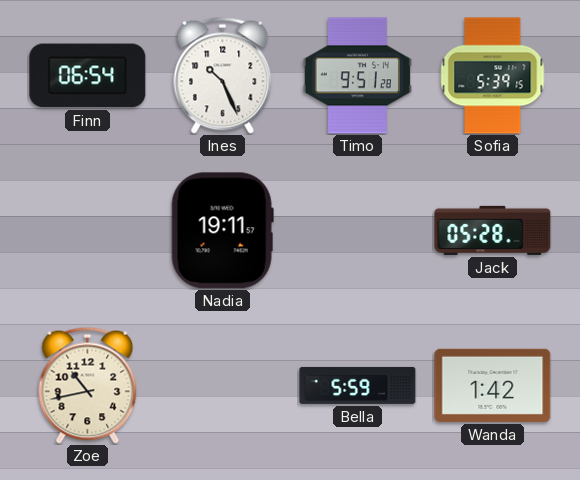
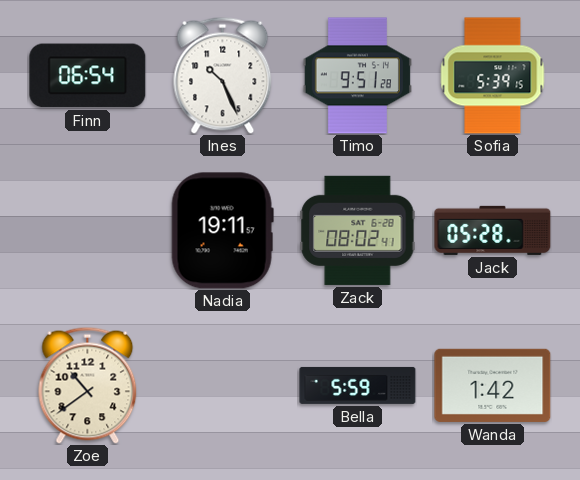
Zack: none -> 08:02 (358, 230)
Zoe: 10:43 -> 10:39 (88, 385)
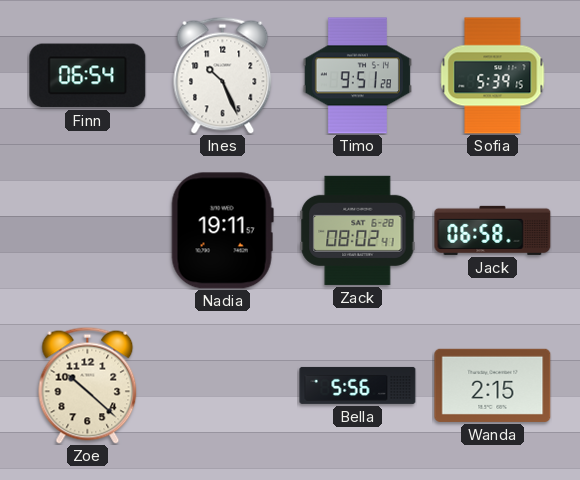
Jack: 05:28 -> 06:58 (493, 230)
Zoe: 10:39 -> 10:22 (88, 385)
Bella: 5:59 -> 5:56 (358, 385)
Wanda: 1:42 -> 2:15 (493, 385)
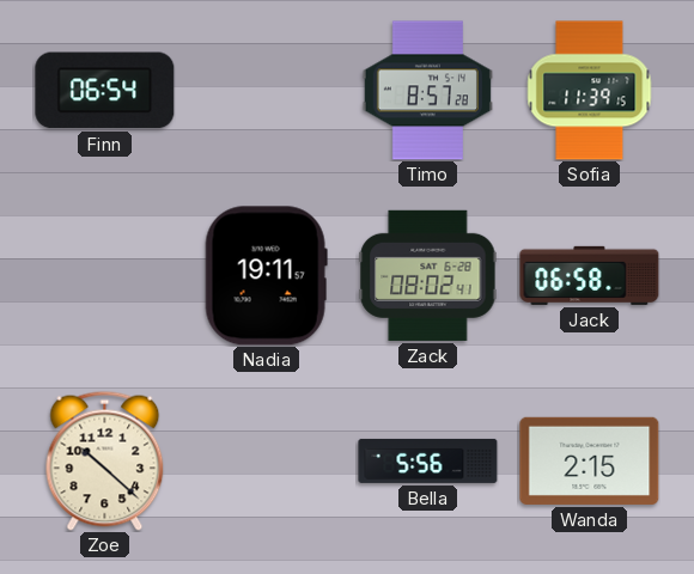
Ines: 10:26 -> none (223, 75)
Timo: 9:51 -> 8:57 (427, 91)
Sofia: 5:39 -> 11:39 (590, 91)
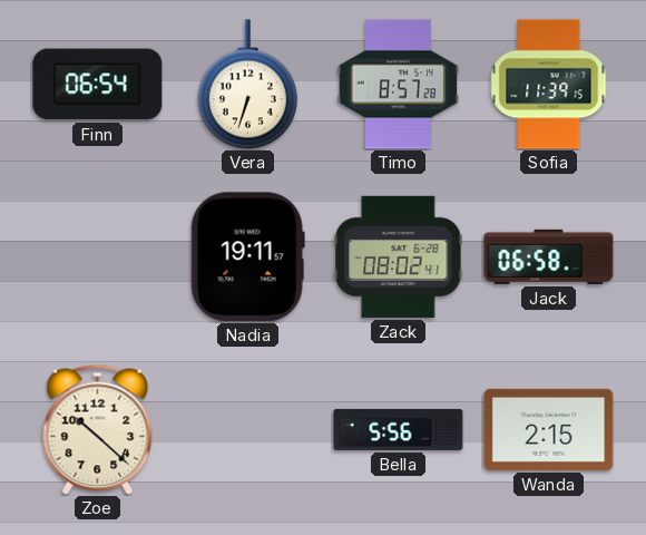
Vera: none -> 6:33 (247, 85)
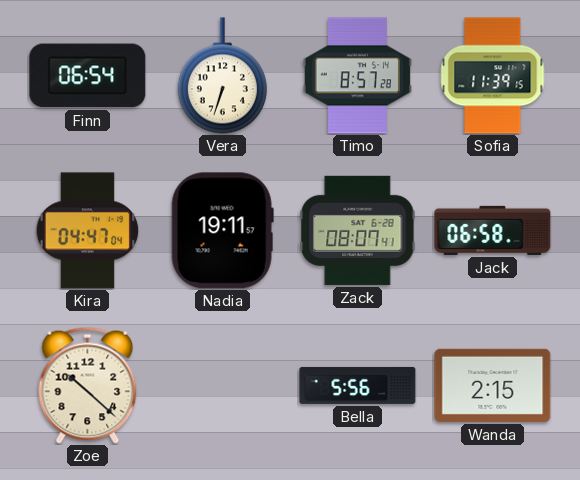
Kira: none -> 04:47 (88, 231)
Zack: 08:02 -> 08:07 (358, 230)
